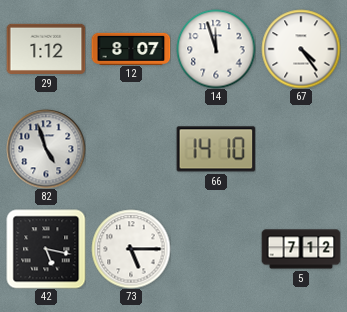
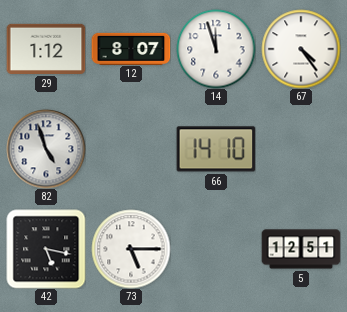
5: 7:12 -> 12:51 (301, 249)
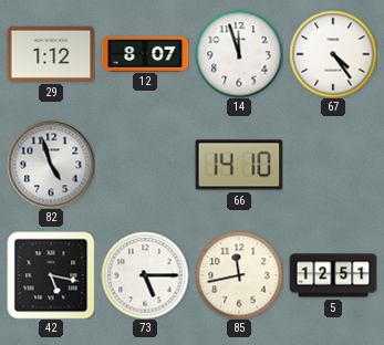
85: none -> 11:43 (239, 275)
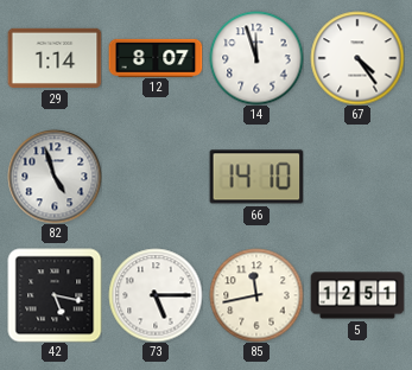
29: 1:12 -> 1:14 (55, 58)
